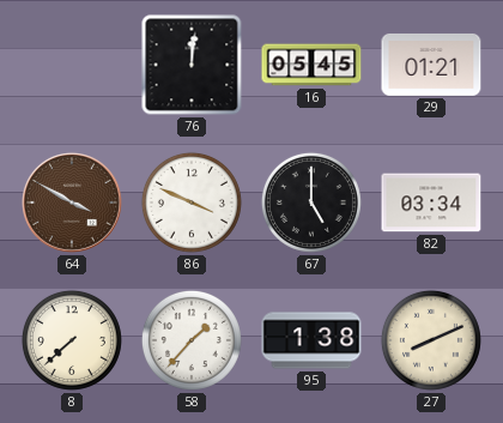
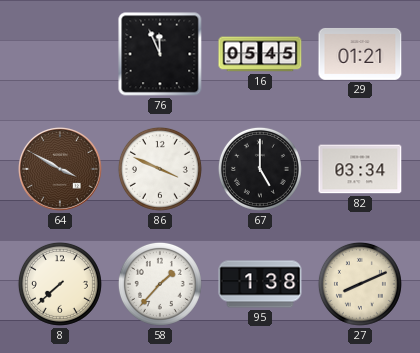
76: 12:01 -> 11:56 (160, 54)
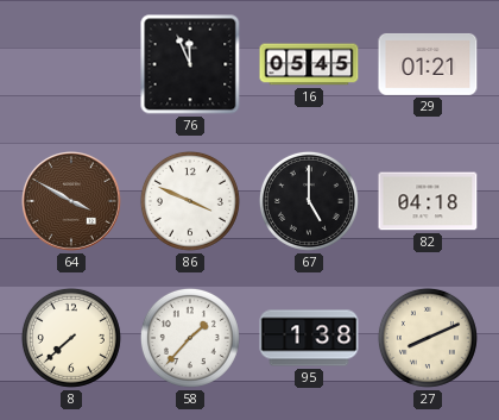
82: 03:34 -> 04:18 (428, 201)
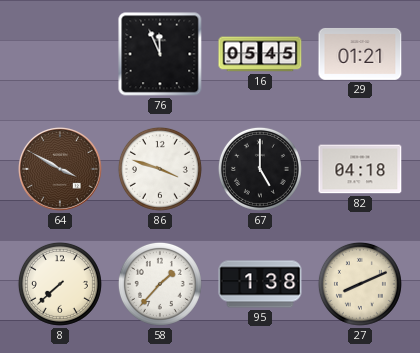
86: 3:49 -> 3:48 (160, 169)
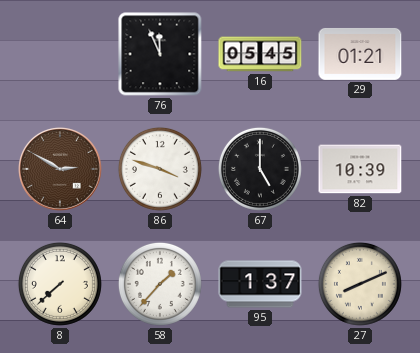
64: 3:50 -> 2:50 (61, 170)
82: 04:18 -> 10:39 (360, 169)
95: 1:38 -> 1:37 (260, 284)
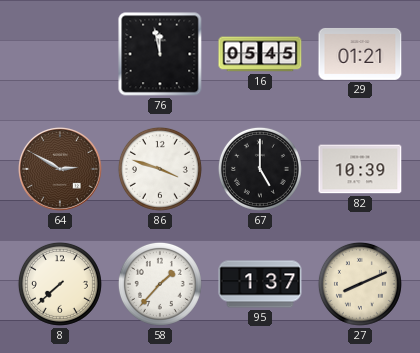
76: 11:56 -> 11:58 (160, 54)
